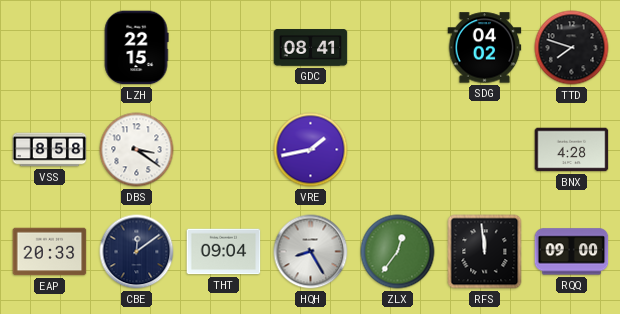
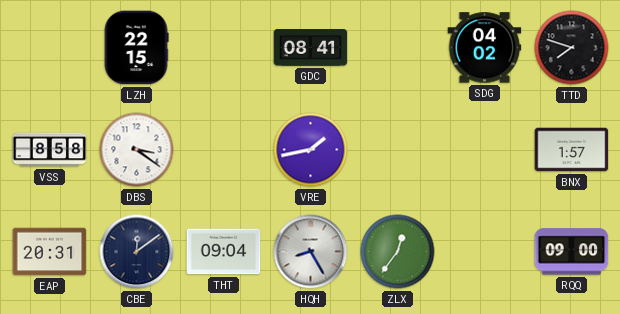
BNX: 4:28 -> 1:57 (572, 150)
EAP: 20:33 -> 20:31 (50, 252)
RFS: 11:59 -> none (485, 252)
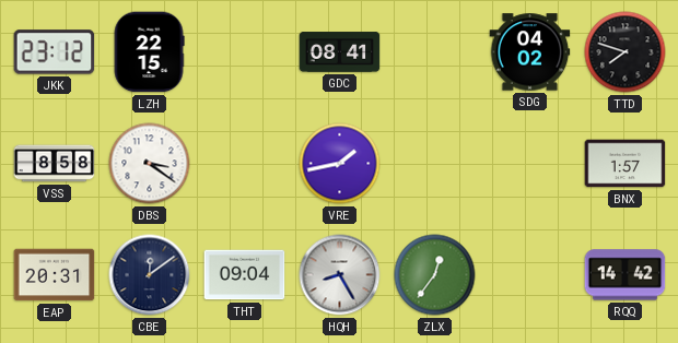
JKK: none -> 23:12 (55, 52)
RQQ: 09:00 -> 14:42 (626, 275)
